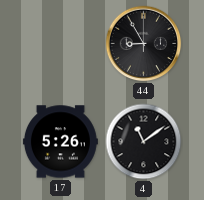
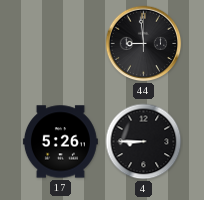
44: 8:55 -> 8:59 (144, 44)
4: 11:09 -> 8:45 (144, 142)
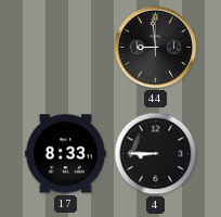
17: 5:26 -> 8:33 (65, 154)
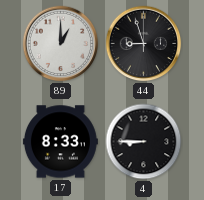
89: none -> 1:00 (61, 44)
44: 8:59 -> 8:57 (144, 44)
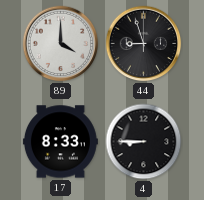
89: 1:00 -> 4:00 (61, 44)
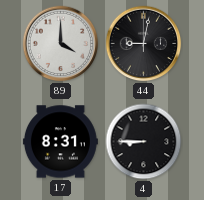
44: 8:57 -> 9:02 (144, 44)
17: 8:33 -> 8:31 (60, 142)
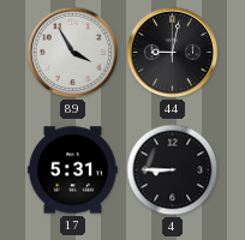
89: 4:00 -> 3:55 (73, 53)
17: 8:31 -> 5:31 (72, 170)
